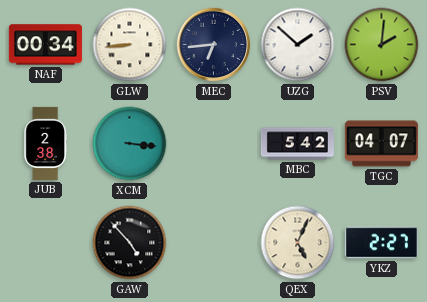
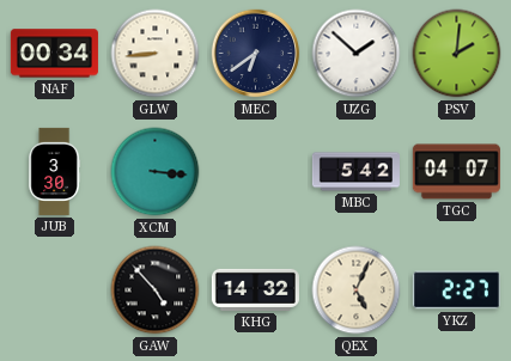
MEC: 6:44 -> 6:39 (256, 54)
JUB: 2:38 -> 3:30 (54, 171)
KHG: none -> 14:32 (255, 289)
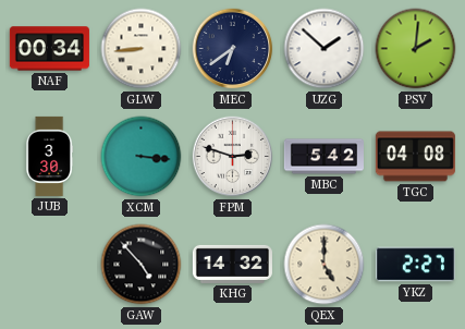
FPM: none -> 2:48 (233, 157)
TGC: 04:07 -> 04:08 (415, 157)
QEX: 5:04 -> 5:00 (325, 265)
